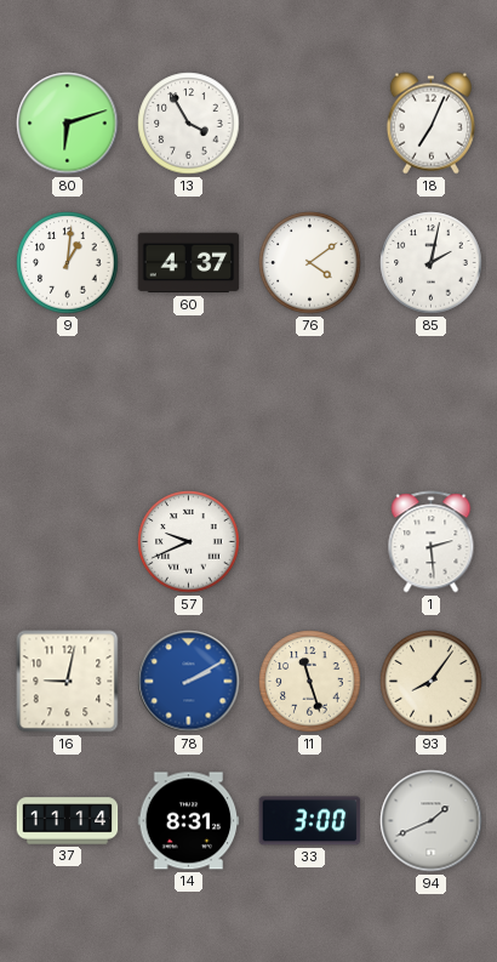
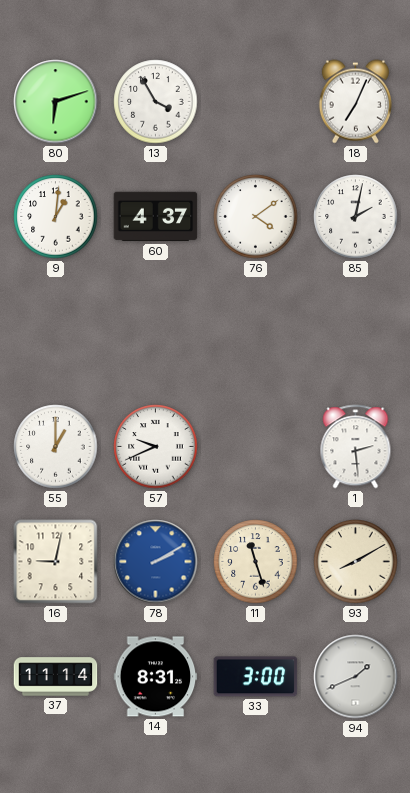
55: none -> 1:00 (56, 447)
93: 8:06 -> 8:10 (356, 562)
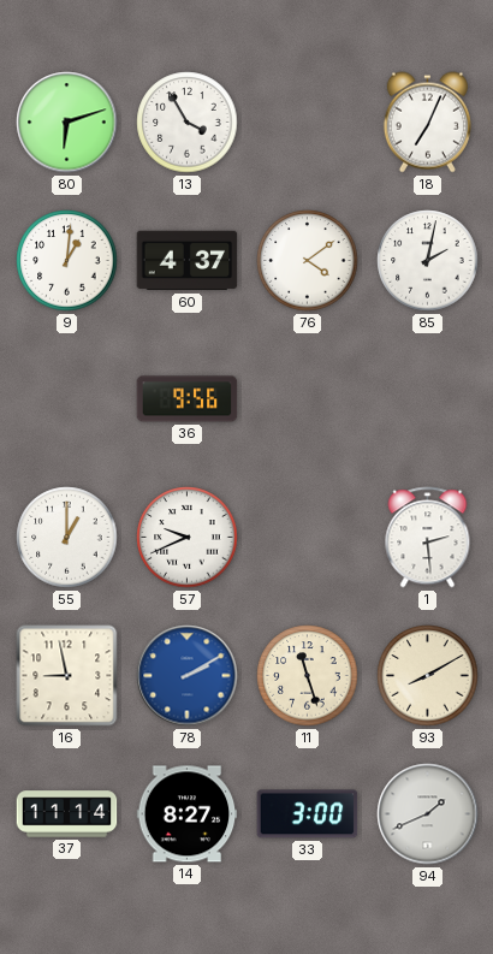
36: none -> 9:56 (188, 399)
16: 9:02 -> 8:58 (67, 676)
14: 8:31 -> 8:27 (188, 814)
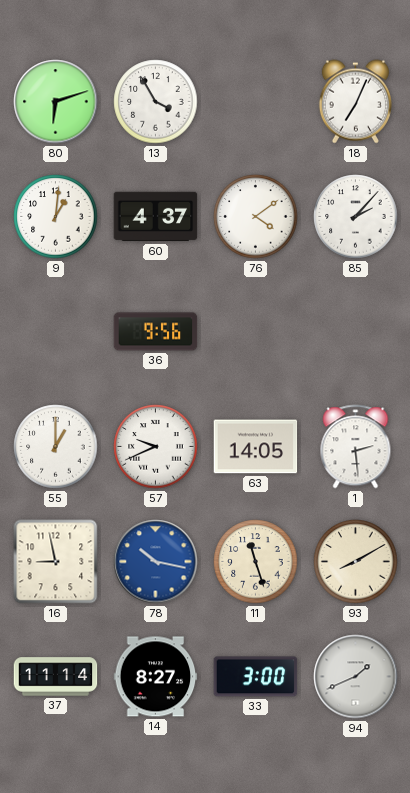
85: 2:02 -> 2:07 (356, 217)
63: none -> 14:05 (256, 447)
78: 2:10 -> 10:17 (156, 562)
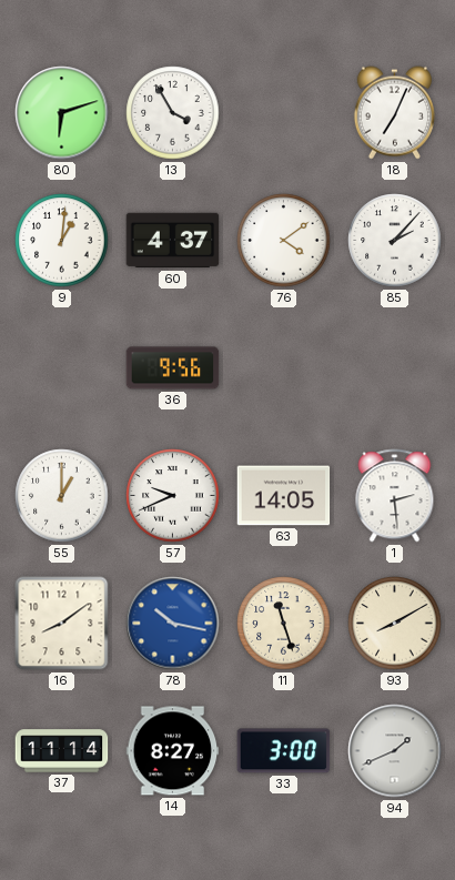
16: 8:58 -> 8:09 (62, 624)
